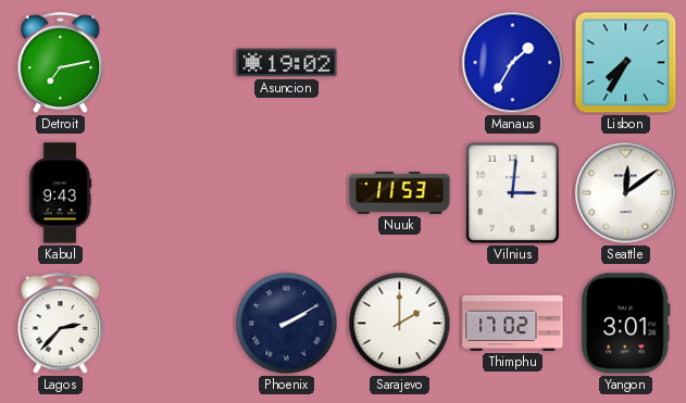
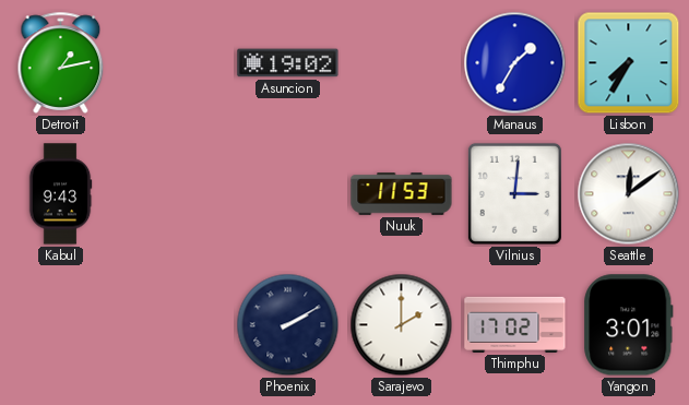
Detroit: 7:13 -> 1:13 (61, 62)
Lagos: 2:37 -> none (61, 323)
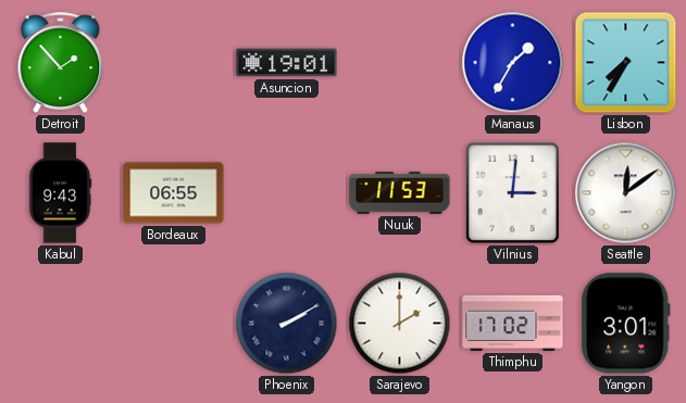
Detroit: 1:13 -> 1:53 (61, 62)
Asuncion: 19:02 -> 19:01 (287, 63)
Bordeaux: none -> 06:55 (174, 193)
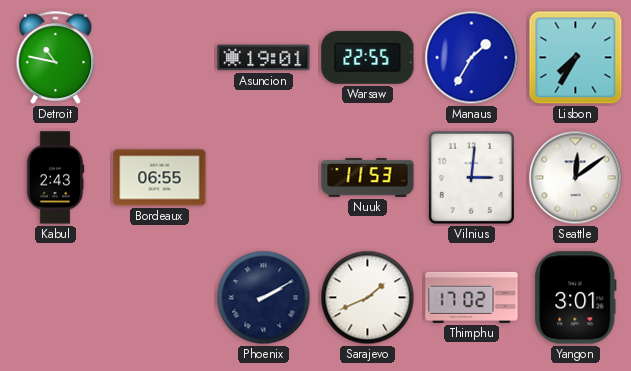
Detroit: 1:53 -> 10:47 (56, 57)
Warsaw: none -> 22:55 (368, 57)
Kabul: 9:43 -> 2:43 (55, 178)
Sarajevo: 2:00 -> 1:41 (368, 298)
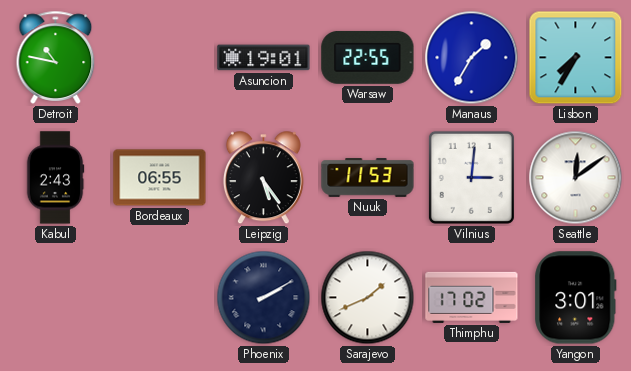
Leipzig: none -> 5:24 (263, 178)
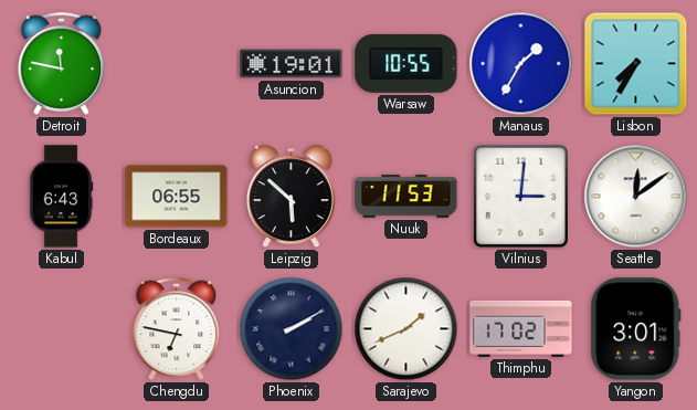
Detroit: 10:47 -> 11:47 (62, 63)
Warsaw: 22:55 -> 10:55 (406, 63)
Kabul: 2:43 -> 6:43 (61, 197)
Leipzig: 5:24 -> 5:52 (291, 197)
Chengdu: none -> 6:47 (177, 328)
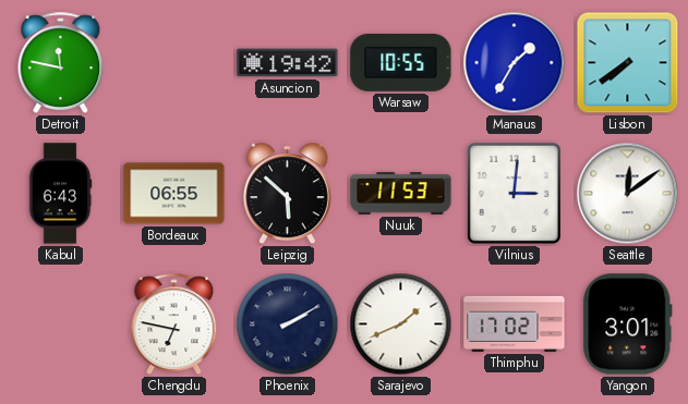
Asuncion: 19:01 -> 19:42 (288, 63)
Lisbon: 7:35 -> 7:39 (628, 63)
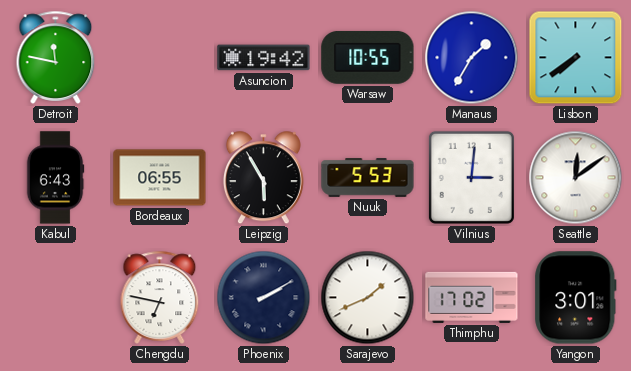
Leipzig: 5:52 -> 5:55 (263, 178)
Nuuk: 11:53 -> 5:53 (368, 178)
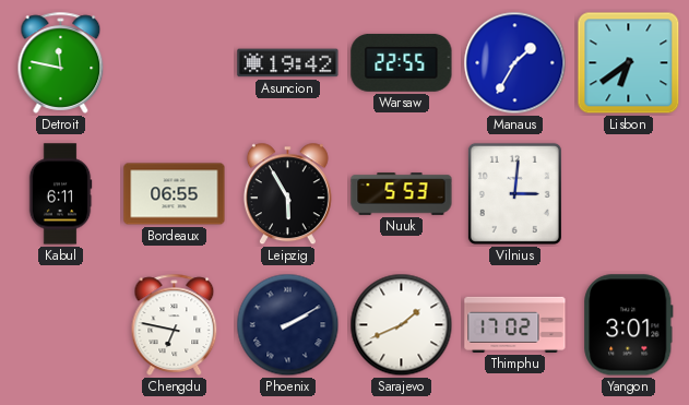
Warsaw: 10:55 -> 22:55 (402, 62)
Lisbon: 7:39 -> 6:39 (629, 63)
Kabul: 6:43 -> 6:11 (60, 194)
Seattle: 12:09 -> none (576, 178)
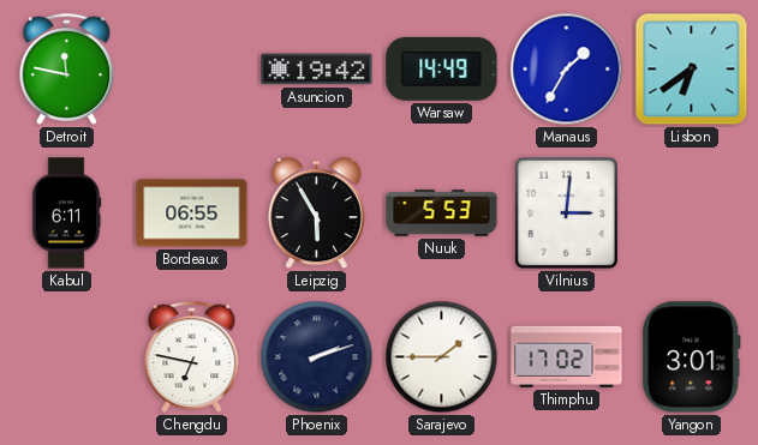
Warsaw: 22:55 -> 14:49 (442, 68)
Phoenix: 2:10 -> 2:12 (317, 357)
Sarajevo: 1:41 -> 1:45 (442, 357)
